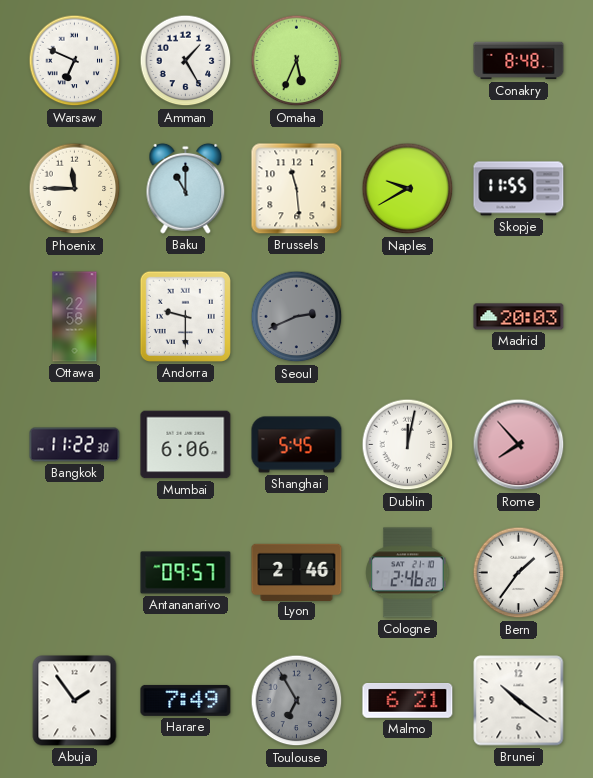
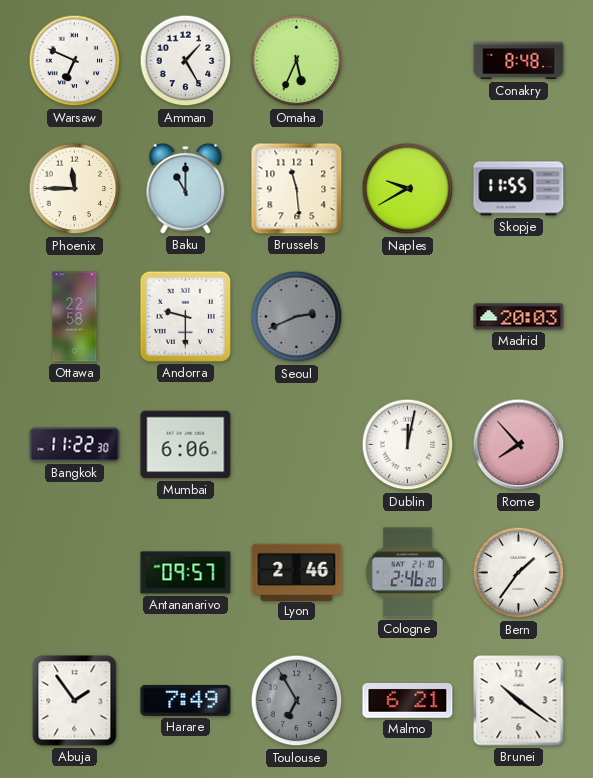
Shanghai: 5:45 -> none (297, 445)
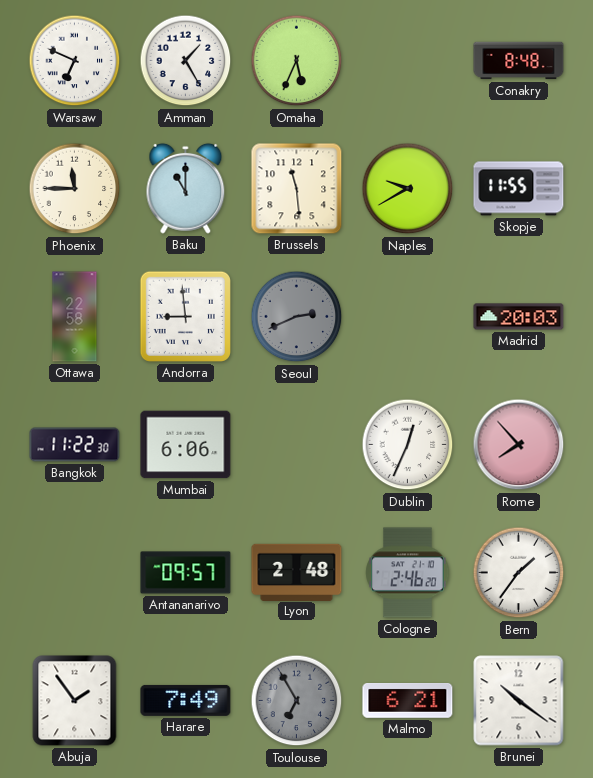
Andorra: 9:30 -> 8:59 (185, 316)
Dublin: 12:02 -> 12:34 (408, 445)
Lyon: 2:46 -> 2:48 (297, 572)
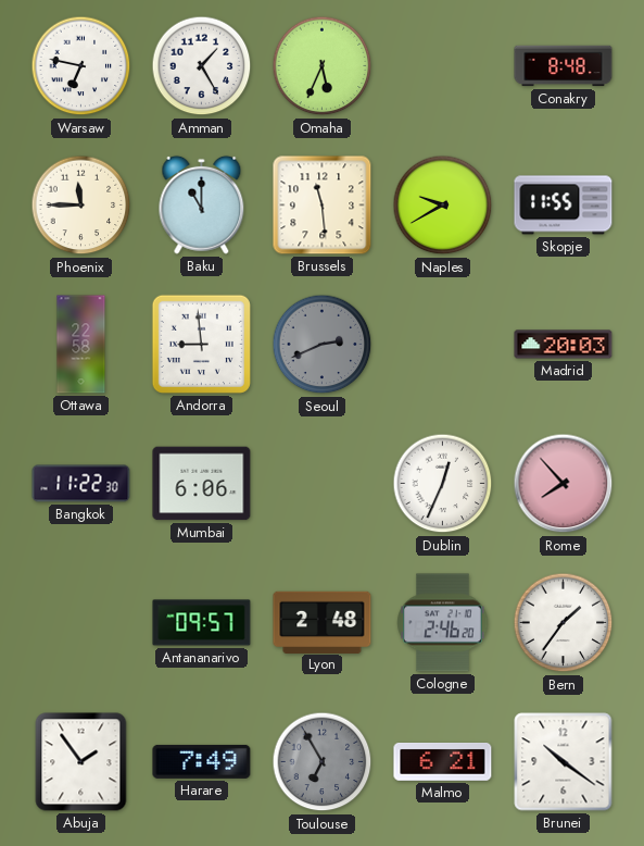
Warsaw: 6:49 -> 6:47 (81, 66)
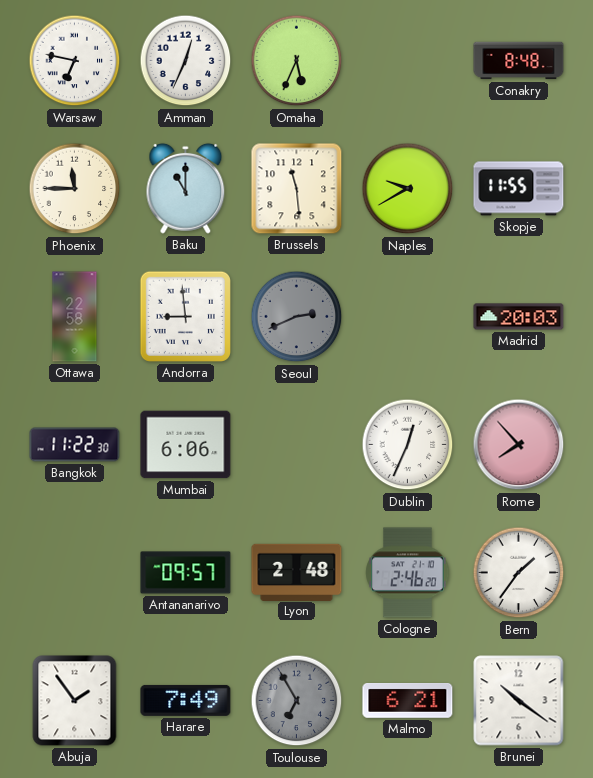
Amman: 1:25 -> 12:34 (186, 61)
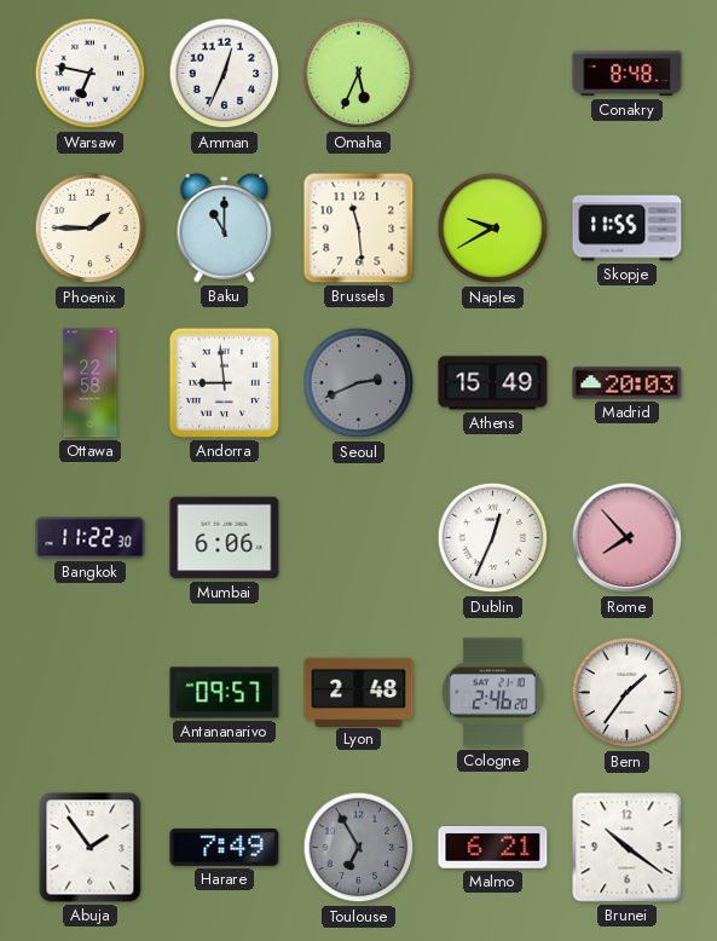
Phoenix: 11:45 -> 1:45 (91, 229)
Athens: none -> 15:49 (493, 383)
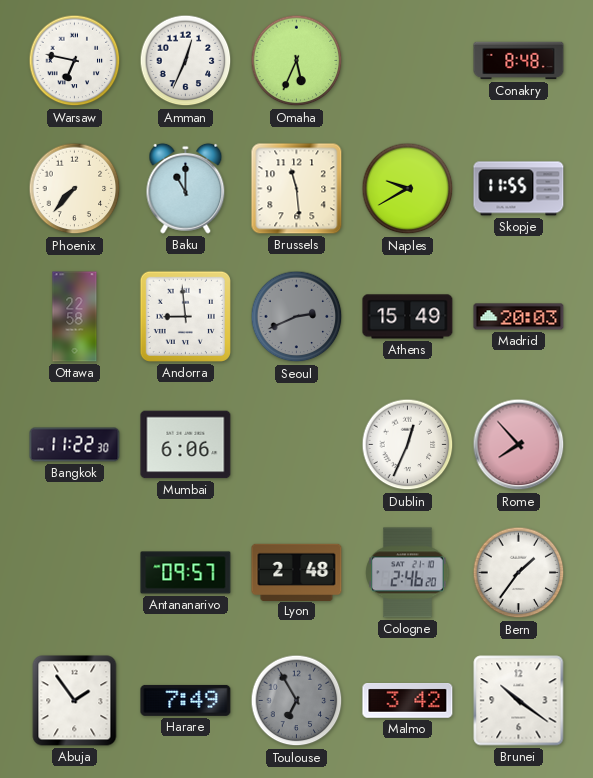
Phoenix: 1:45 -> 7:37 (75, 189)
Malmo: 6:21 -> 3:42 (408, 701)
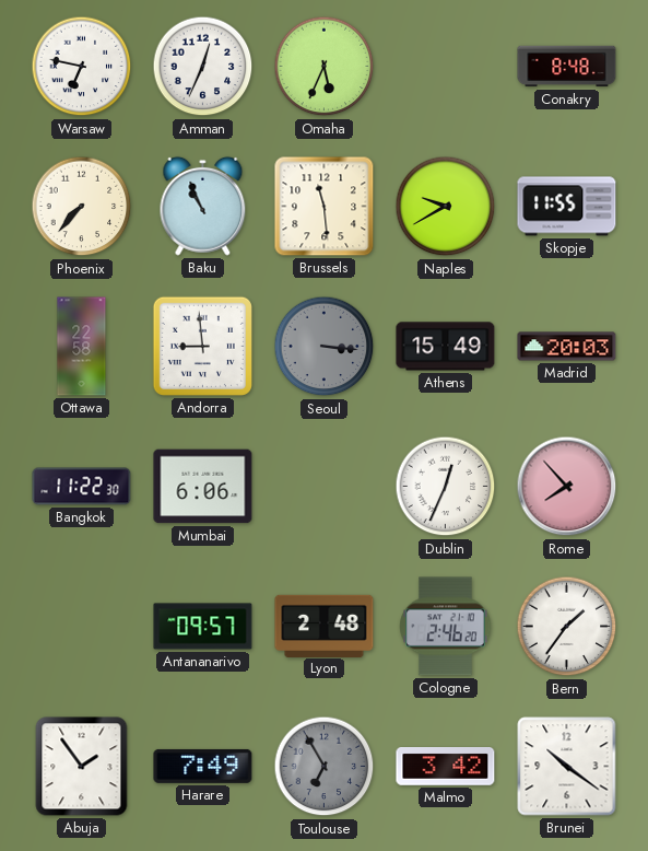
Baku: 11:00 -> 10:56 (203, 206)
Seoul: 2:41 -> 3:16 (325, 347)
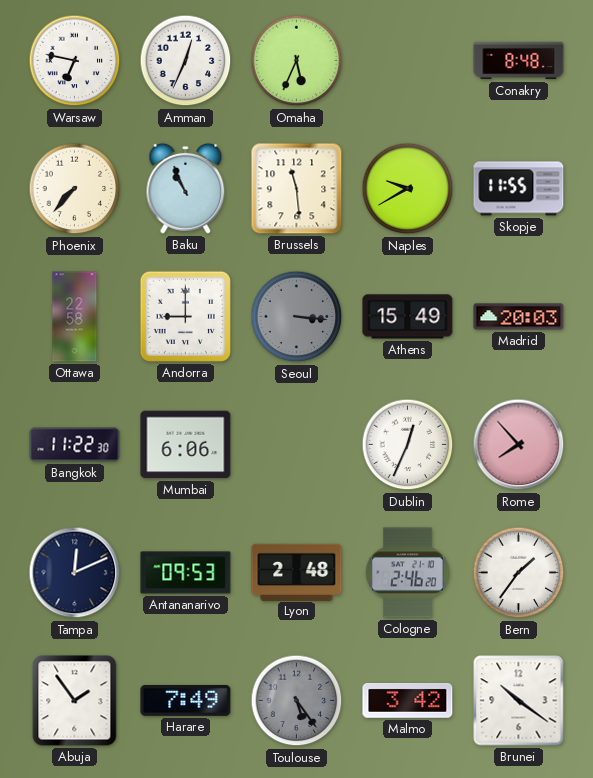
Andorra: 8:59 -> 9:00 (185, 316)
Tampa: none -> 12:11 (75, 573)
Antananarivo: 09:57 -> 09:53 (186, 573)
Toulouse: 6:55 -> 5:24 (297, 701)
